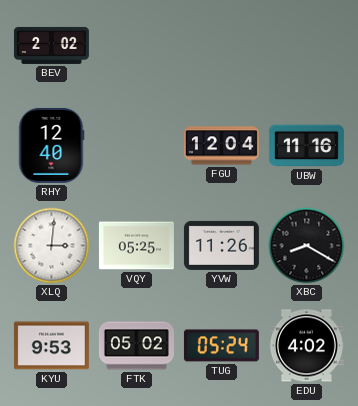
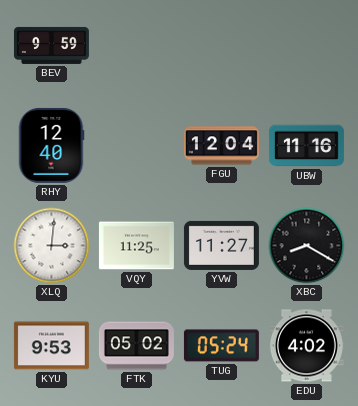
BEV: 2:02 -> 9:59 (51, 45)
VQY: 05:25 -> 11:25 (136, 246)
YVW: 11:26 -> 11:27 (221, 245)
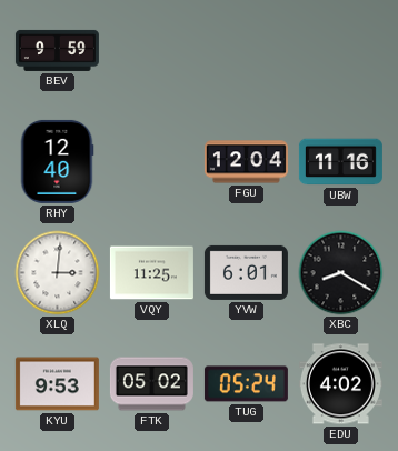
YVW: 11:27 -> 6:01 (246, 272)
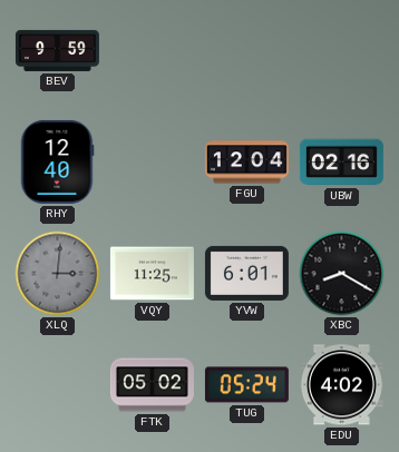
UBW: 11:16 -> 02:16 (341, 163)
XLQ dial: white -> grey (58, 274)
KYU: 9:53 -> none (57, 384)
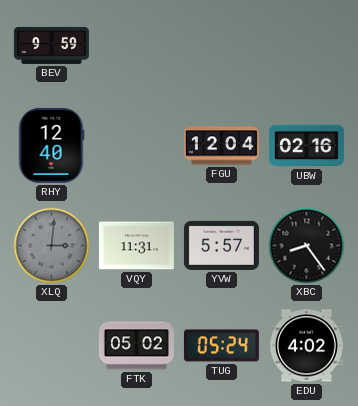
VQY: 11:25 -> 11:31 (136, 246)
YVW: 6:01 -> 5:57 (221, 245)
XBC: 8:20 -> 8:24 (307, 246)
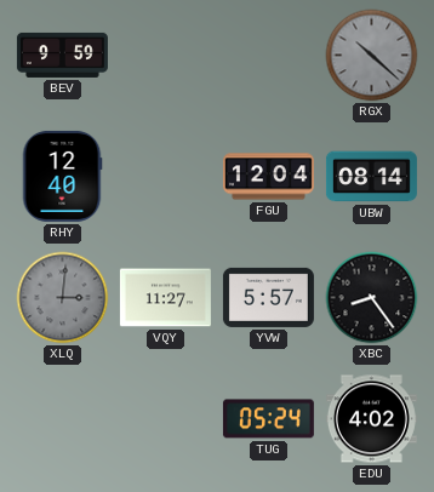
RGX: none -> 10:22 (372, 56)
UBW: 02:16 -> 08:14 (371, 177)
VQY: 11:31 -> 11:27 (165, 298)
FTK: 05:02 -> none (136, 346)
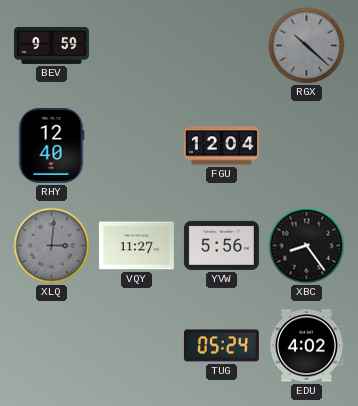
UBW: 08:14 -> none (371, 177)
YVW: 5:57 -> 5:56 (221, 245)
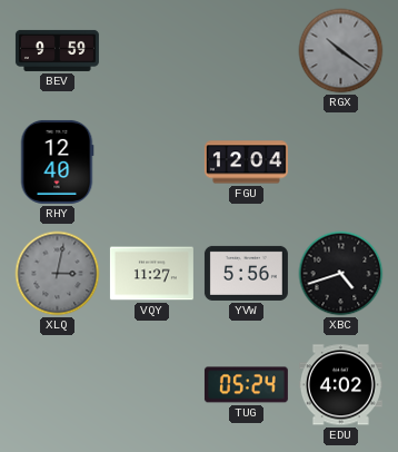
RGX: 10:22 -> 10:21 (341, 51)
XLQ: 3:01 -> 3:02 (58, 274)
XBC: 8:24 -> 4:42 (341, 274)
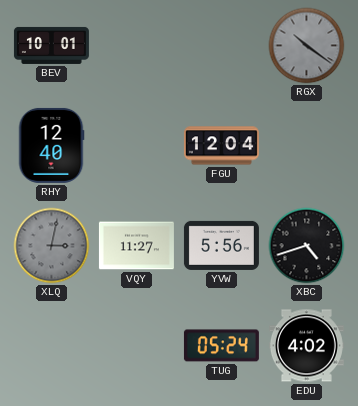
BEV: 9:59 -> 10:01 (51, 45)
